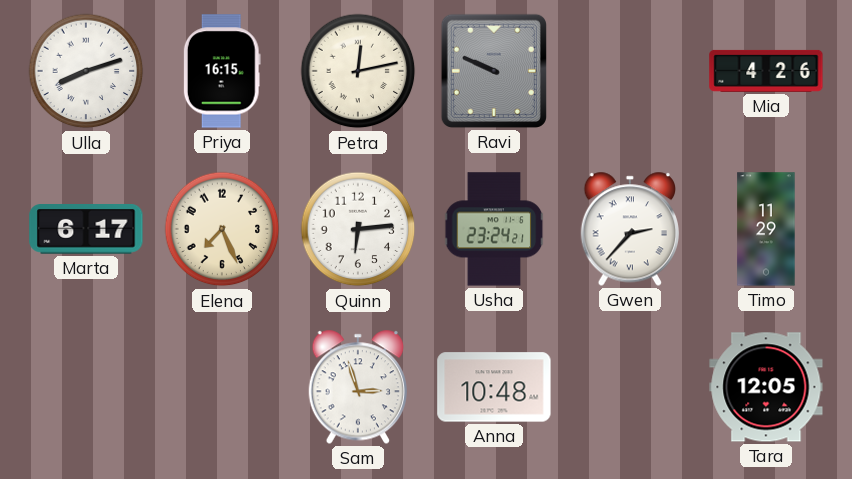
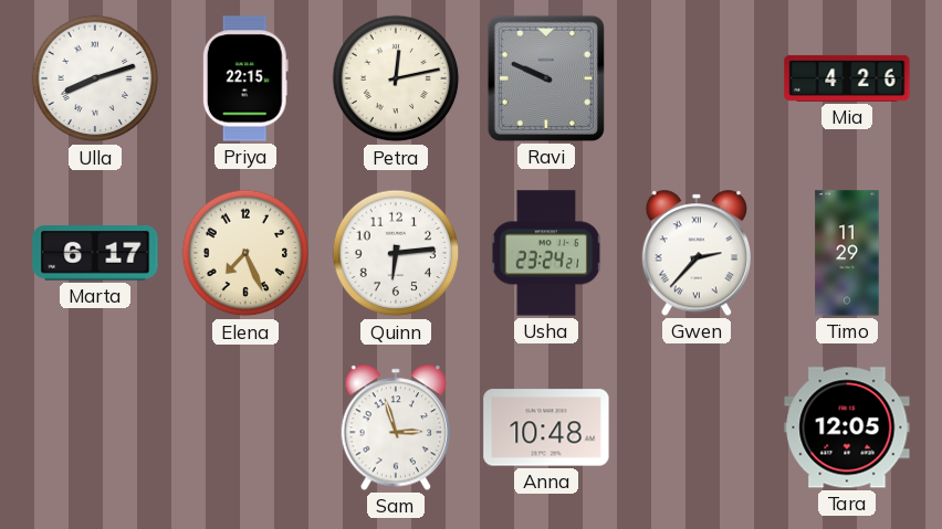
Priya: 16:15 -> 22:15 (245, 78)
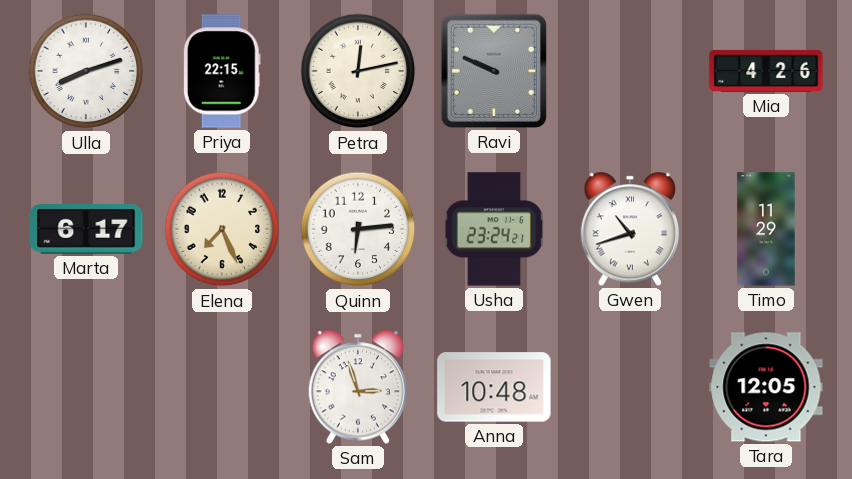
Gwen: 2:37 -> 10:42 (629, 229)
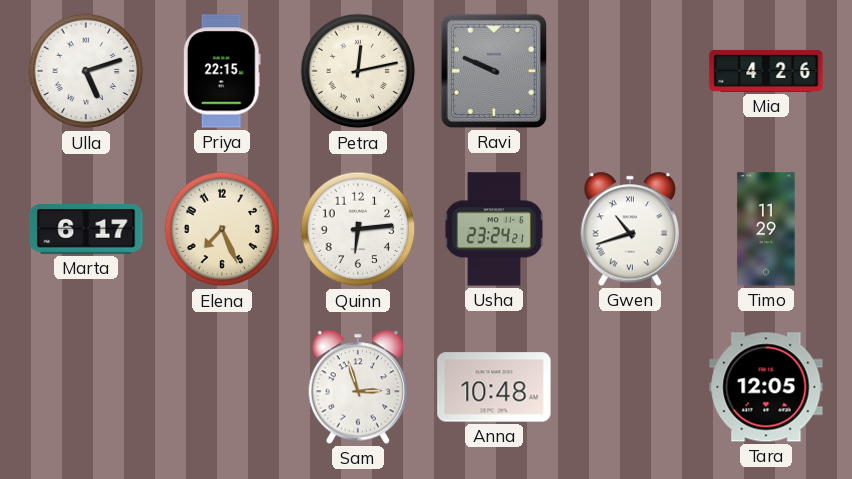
Ulla: 8:12 -> 5:12 (86, 71)
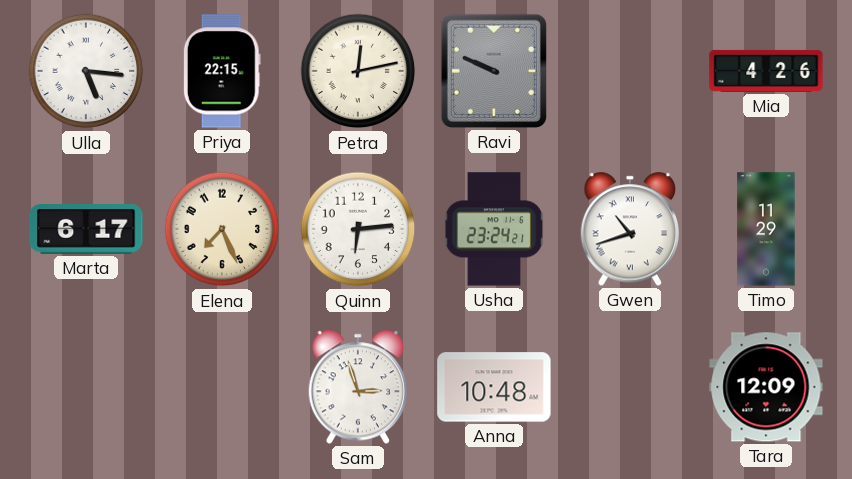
Ulla: 5:12 -> 5:16 (86, 71)
Tara: 12:05 -> 12:09 (766, 387)
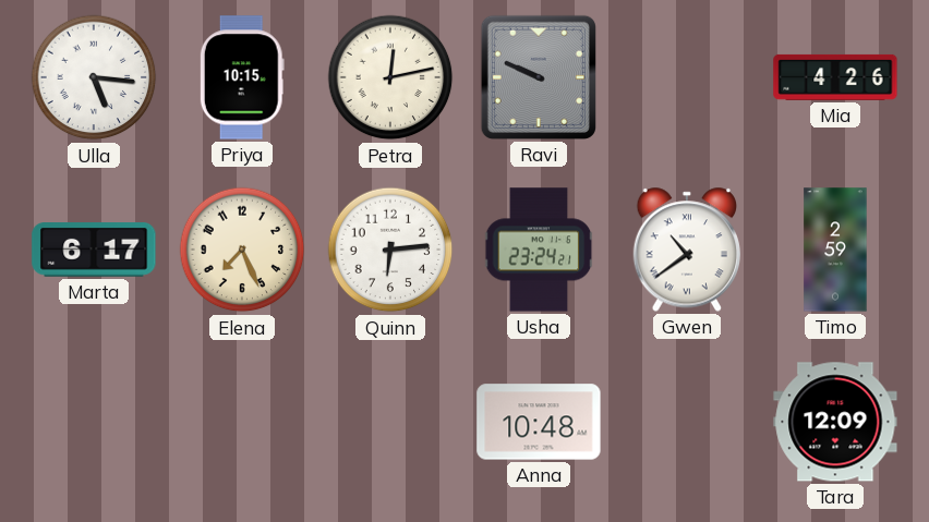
Priya: 22:15 -> 10:15 (242, 77)
Gwen: 10:42 -> 10:39 (686, 250)
Timo: 11:29 -> 2:59 (835, 250)
Sam: 2:57 -> none (357, 387)
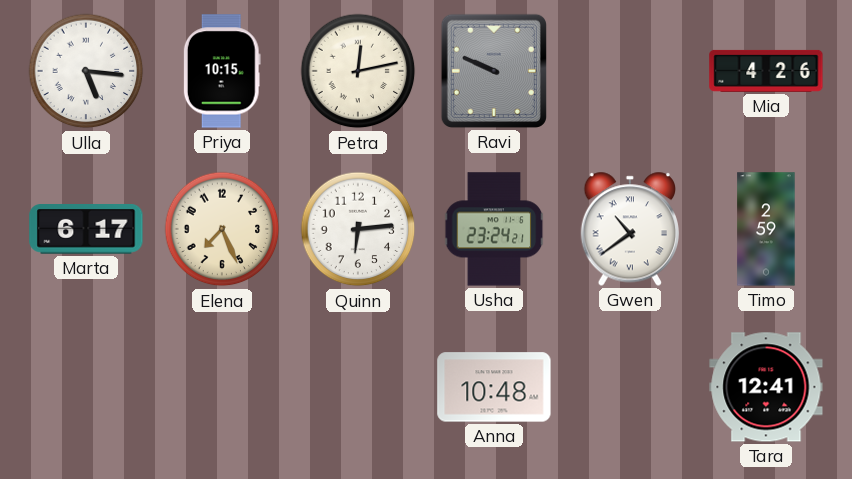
Tara: 12:09 -> 12:41 (766, 387)
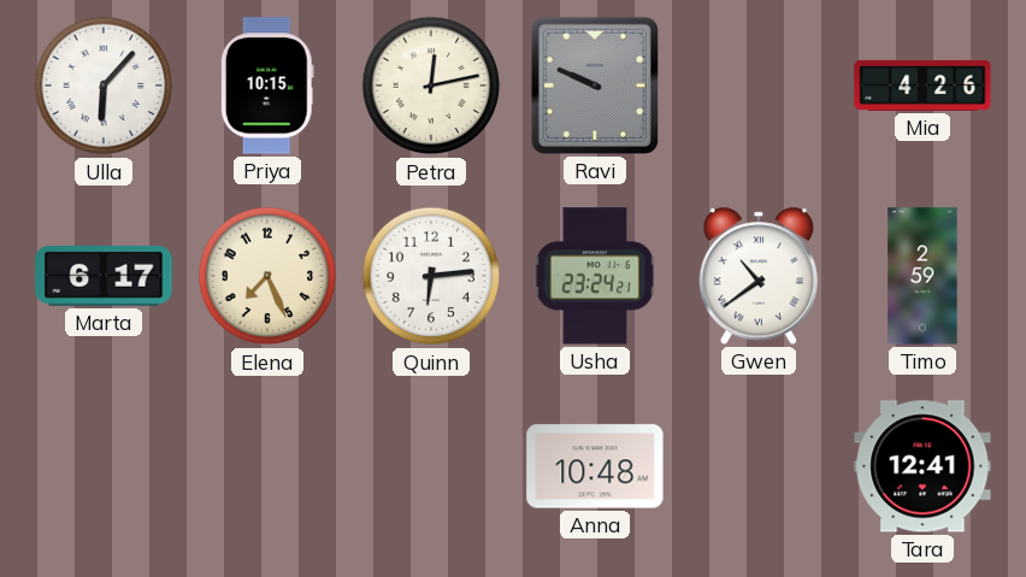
Ulla: 5:16 -> 6:07 (104, 86)
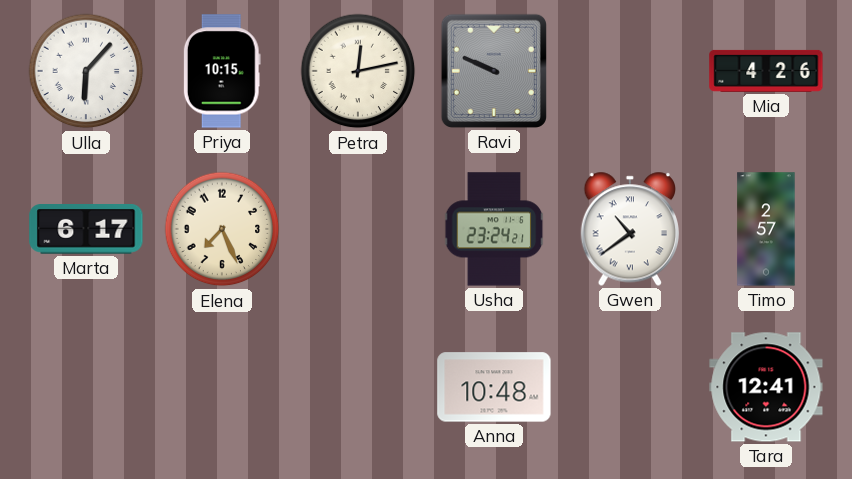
Quinn: 6:14 -> none (431, 276)
Timo: 2:59 -> 2:57 (766, 229)
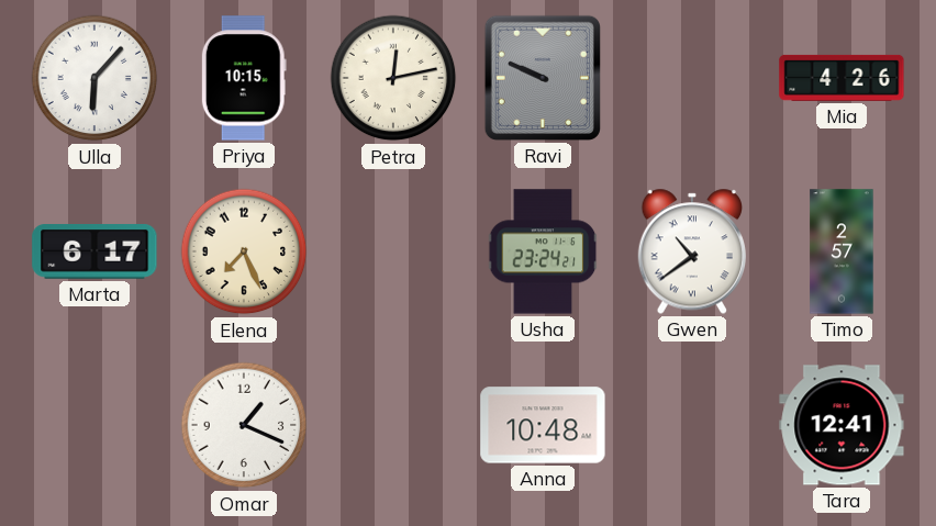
Omar: none -> 1:19 (244, 425)
